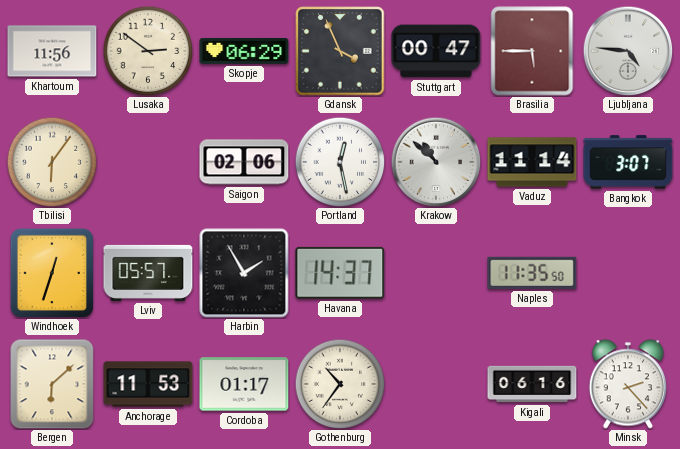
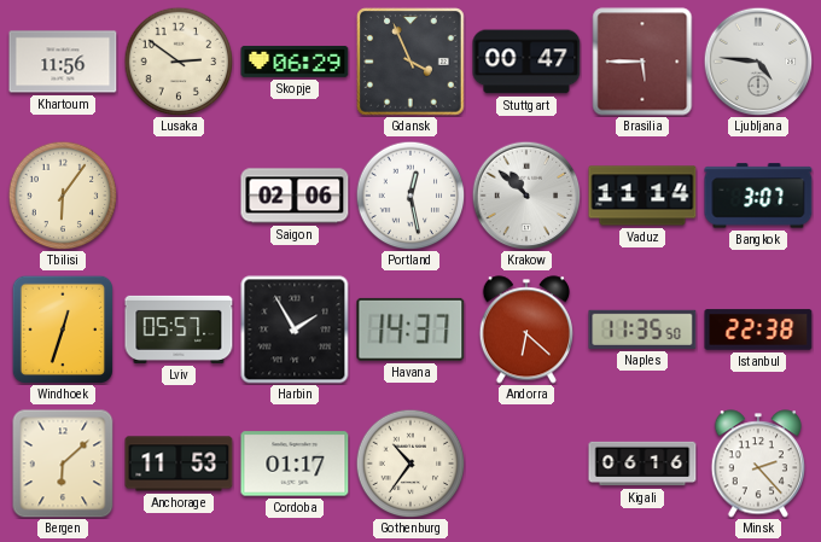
Andorra: none -> 6:22 (525, 330)
Istanbul: none -> 22:38 (758, 330)
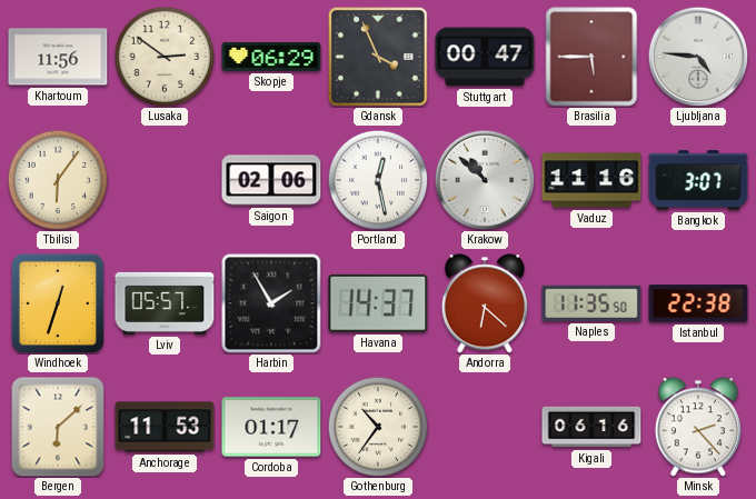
Vaduz: 11:14 -> 11:16 (591, 180)
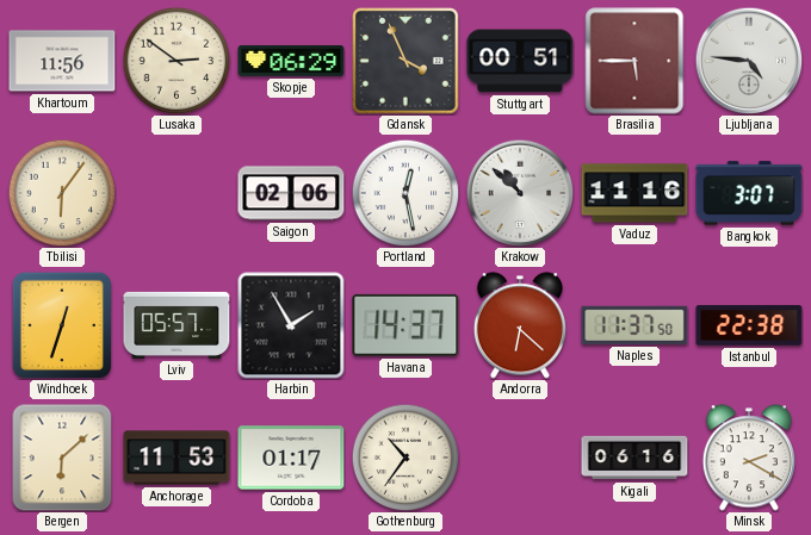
Stuttgart: 00:47 -> 00:51 (520, 61)
Naples: 11:35 -> 11:37 (634, 325)
Minsk: 2:23 -> 2:20 (748, 458)
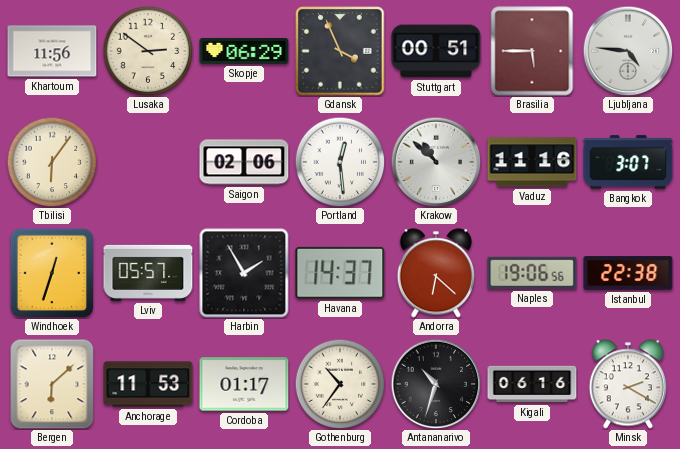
Portland: 12:28 -> 12:29 (340, 162)
Naples: 11:37 -> 19:06 (532, 273)
Antananarivo: none -> 10:33 (436, 384)
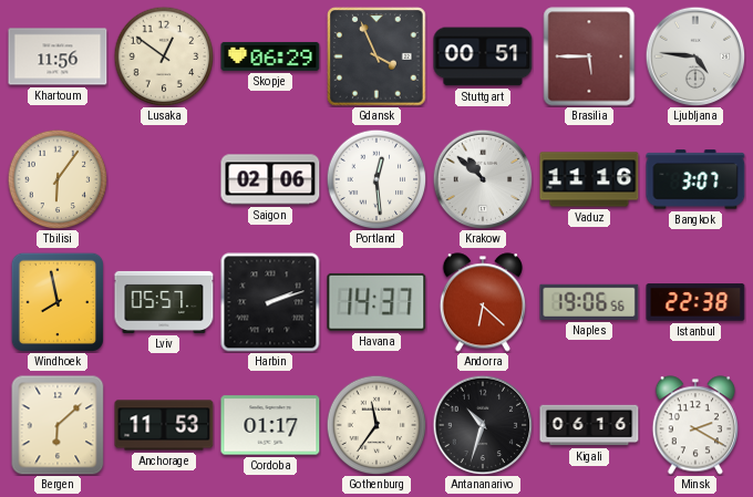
Lusaka: 2:51 -> 12:51 (164, 56)
Windhoek: 12:33 -> 7:58 (56, 301)
Harbin: 1:55 -> 2:12 (270, 302)
Gothenburg: 10:36 -> 11:36 (376, 425)
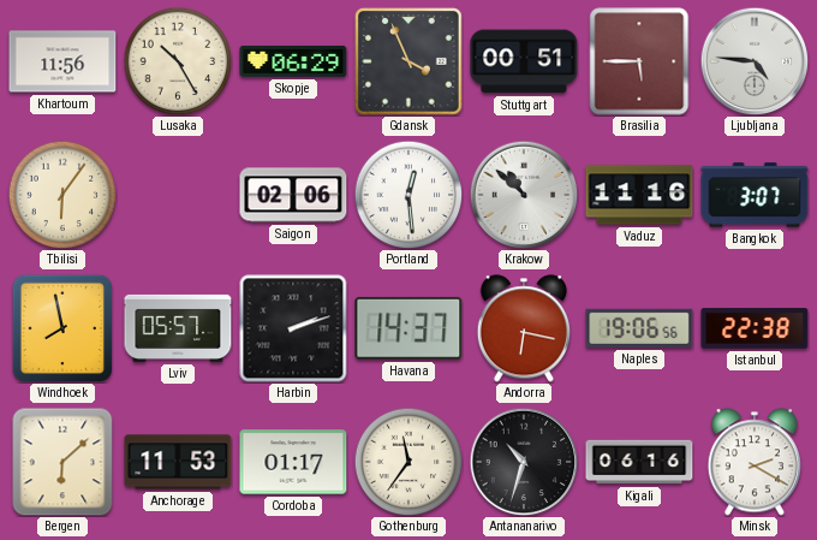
Lusaka: 12:51 -> 10:25 (178, 61)
Andorra: 6:22 -> 6:17 (523, 328)
